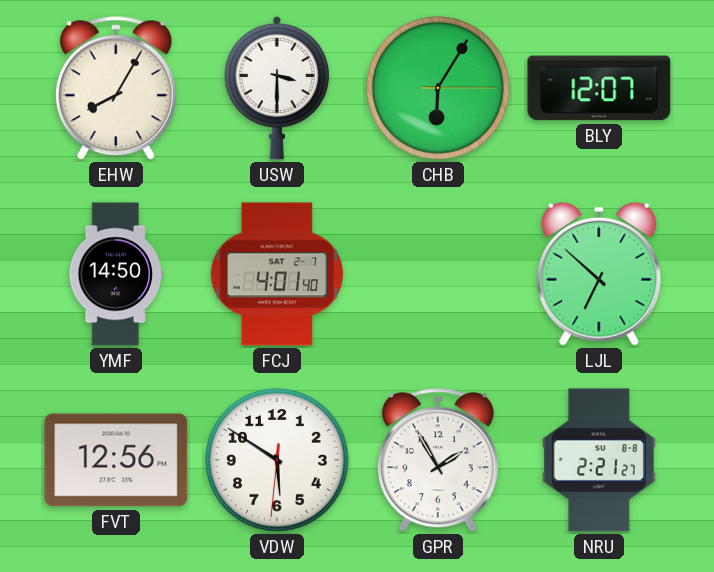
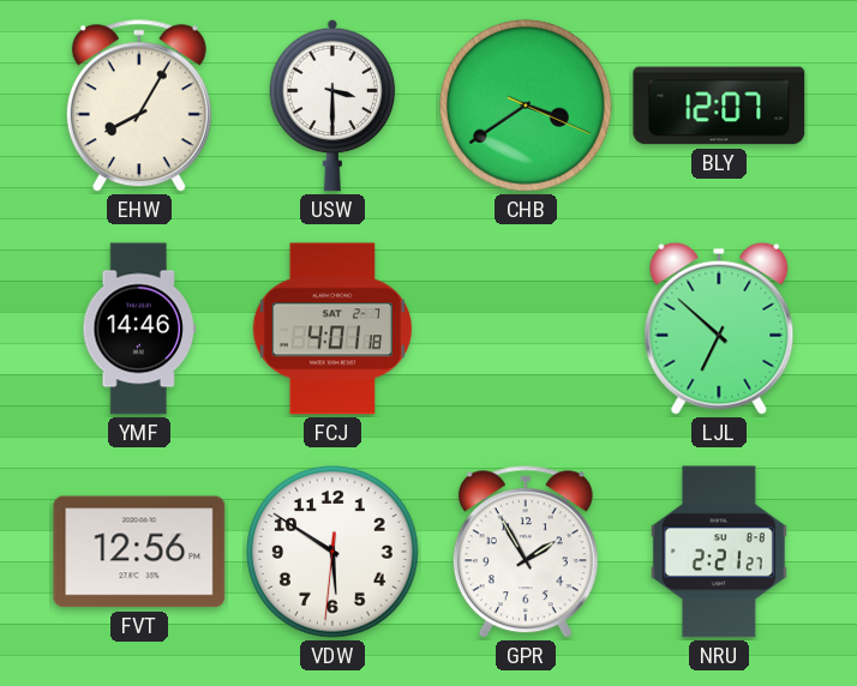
CHB: 6:05 -> 3:39 (527, 107)
YMF: 14:50 -> 14:46 (139, 329)
FCJ: 4:01:40 -> 4:01:18 (331, 329)
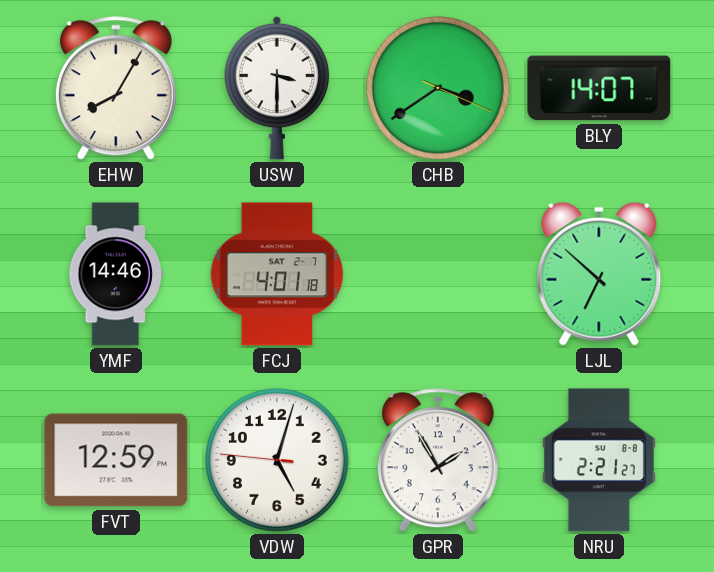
BLY: 12:07 -> 14:07 (599, 88)
FVT: 12:56 -> 12:59 (116, 460)
VDW: 5:50 -> 5:02 (278, 461)
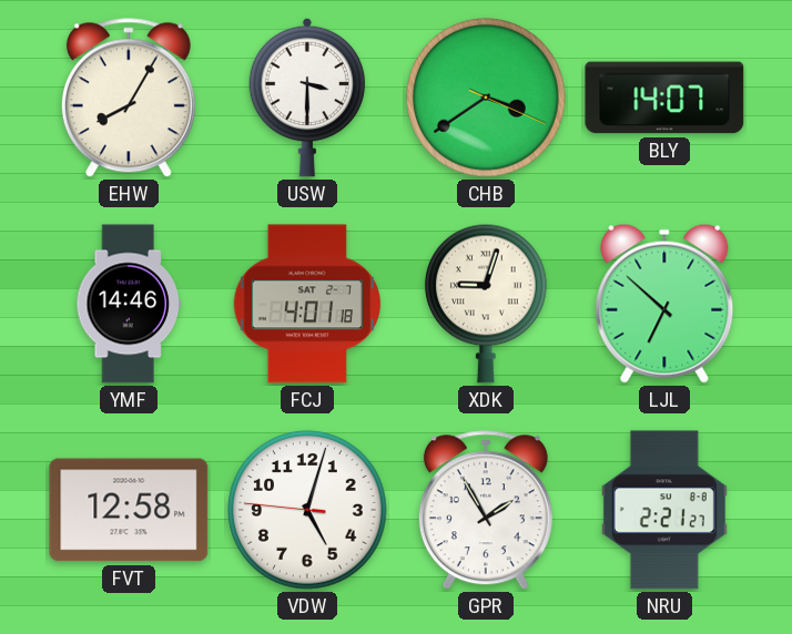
XDK: none -> 9:03 (486, 304)
FVT: 12:59 -> 12:58 (129, 510)
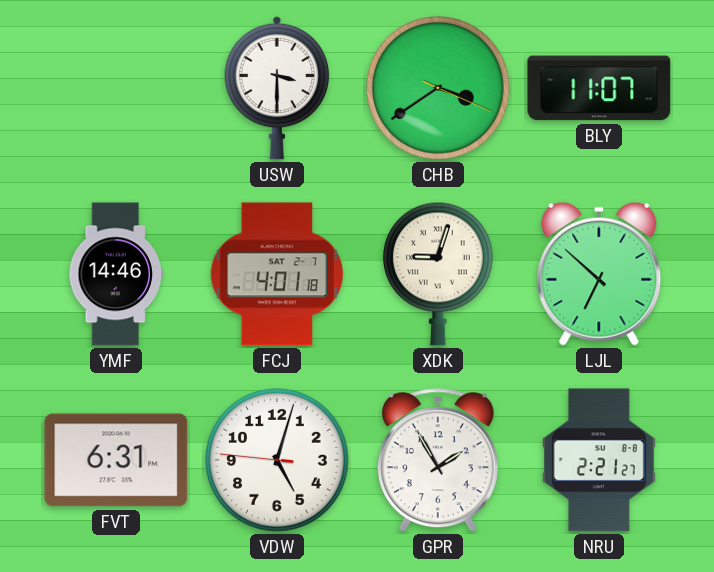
EHW: 8:05 -> none (129, 99)
BLY: 14:07 -> 11:07 (599, 88)
FVT: 12:58 -> 6:31 (116, 460)
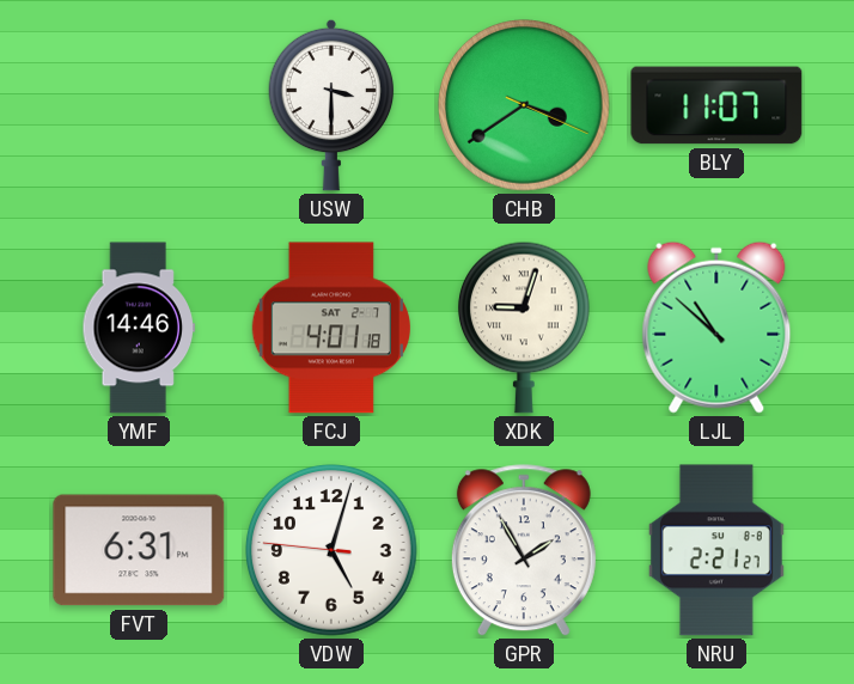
LJL: 6:52 -> 10:52 (716, 328)
